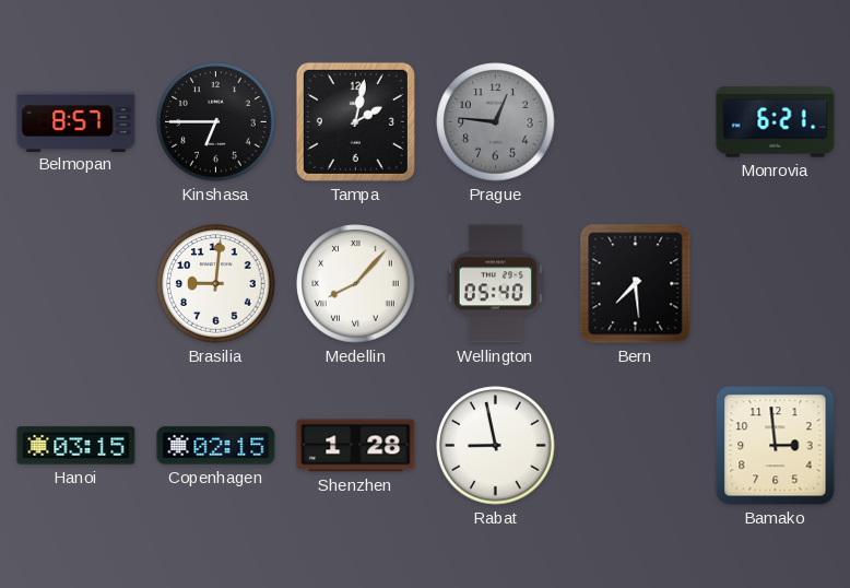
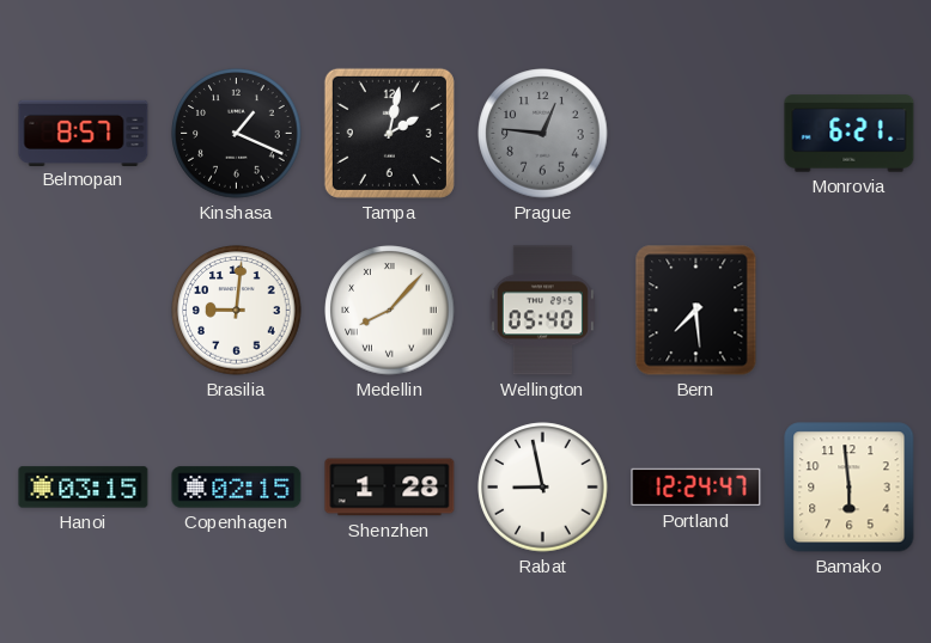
Kinshasa: 6:45 -> 1:19 (237, 134)
Portland: none -> 12:24 (696, 488)
Bamako: 2:59 -> 5:59 (850, 488)
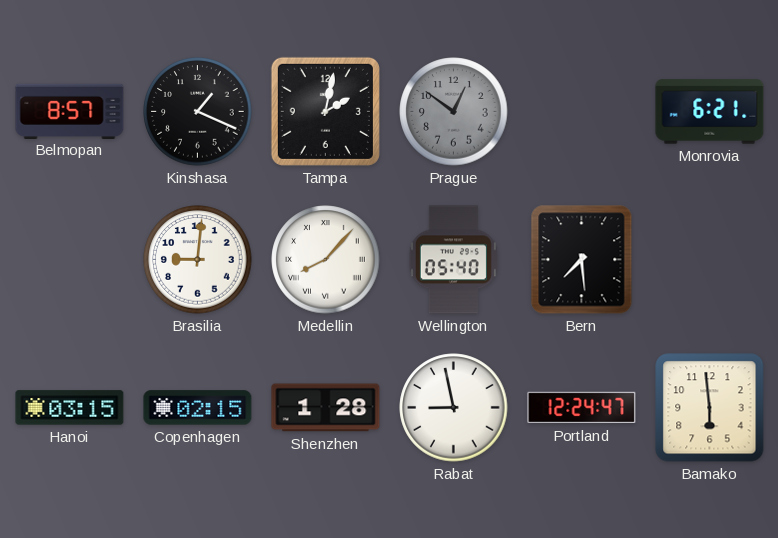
Prague: 12:46 -> 12:51 (454, 112)
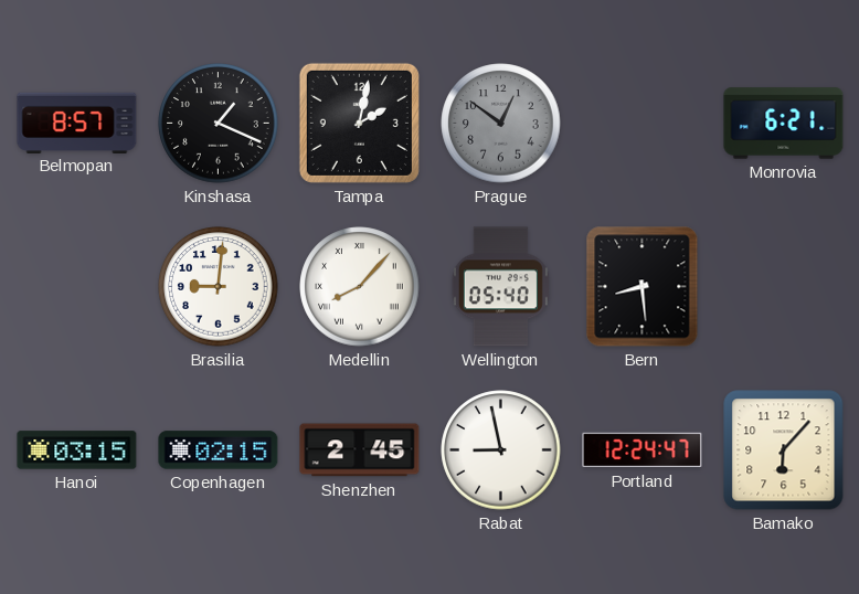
Bern: 7:29 -> 8:29 (643, 287)
Shenzhen: 1:28 -> 2:45 (360, 450)
Bamako: 5:59 -> 6:07 (784, 450)
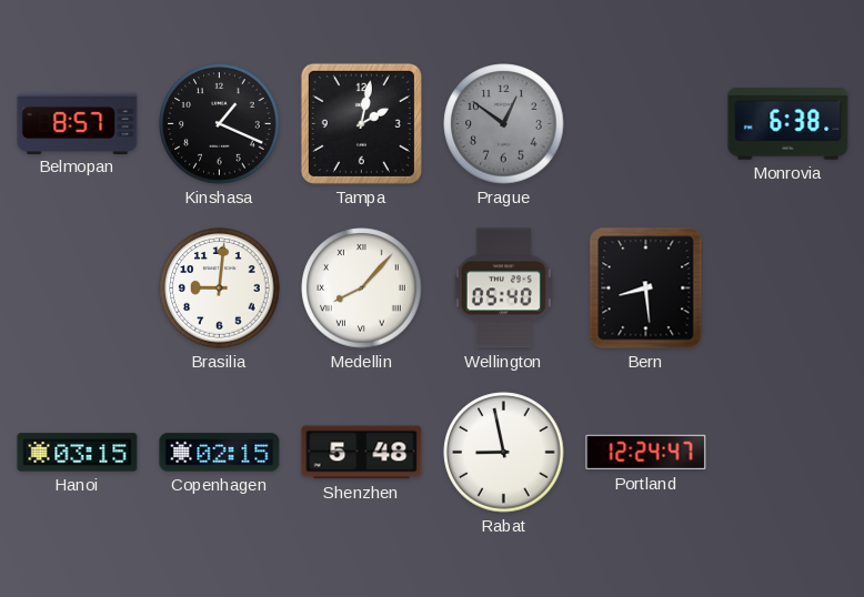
Monrovia: 6:21 -> 6:38 (788, 124)
Shenzhen: 2:45 -> 5:48 (362, 453)
Bamako: 6:07 -> none (784, 450)
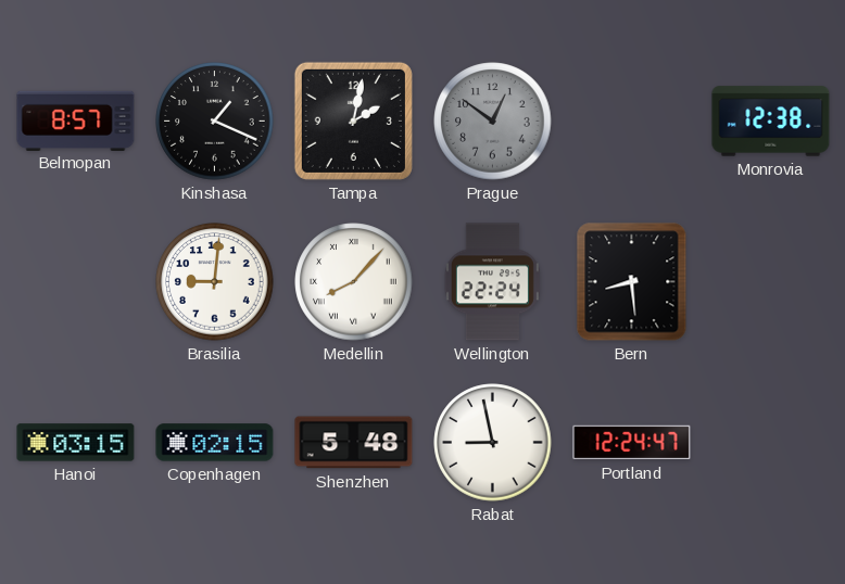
Monrovia: 6:38 -> 12:38 (771, 122)
Wellington: 05:40 -> 22:24 (492, 282)
